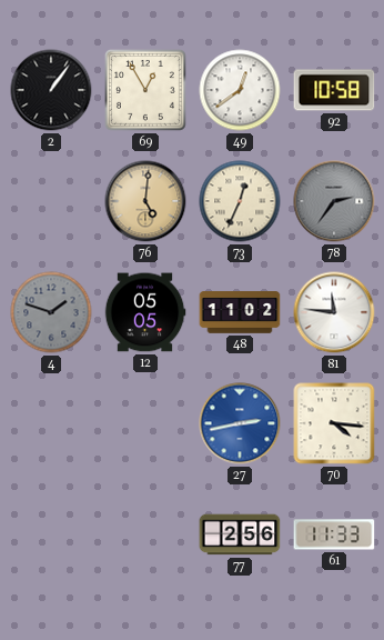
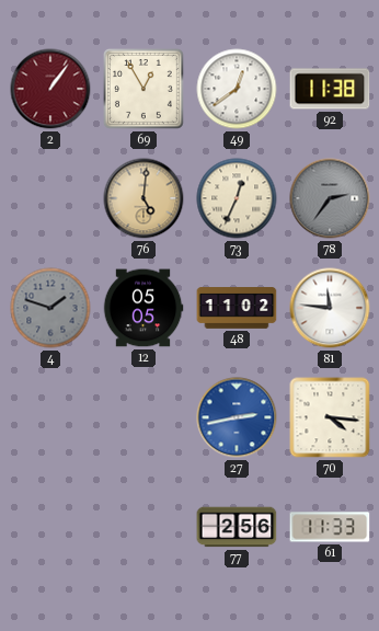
2 dial: black -> burgundy (50, 89)
92: 10:58 -> 11:38 (330, 89)
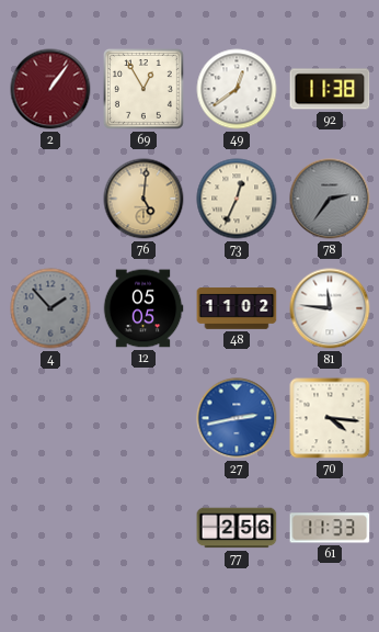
4: 1:48 -> 1:53 (50, 308)
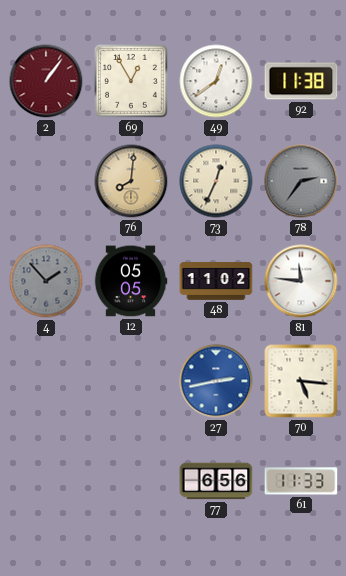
76: 5:01 -> 8:01 (131, 181)
70: 4:16 -> 5:16 (301, 381)
77: 2:56 -> 6:56 (216, 481)
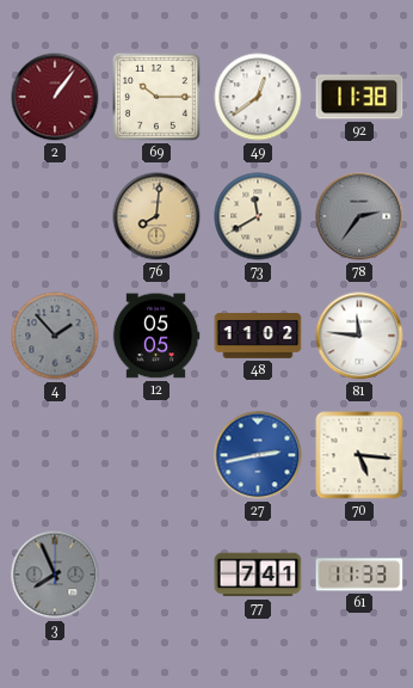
69: 12:55 -> 10:15 (156, 97)
73: 12:34 -> 11:40 (258, 216)
3: none -> 7:56 (55, 575)
77: 6:56 -> 7:41 (258, 575)
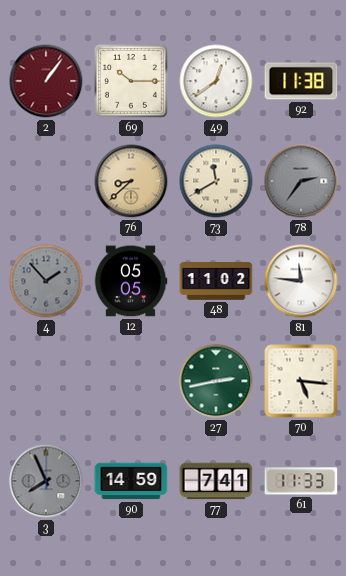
76: 8:01 -> 8:38 (131, 181)
27 dial: blue -> green (216, 381)
90: none -> 14:59 (131, 481)
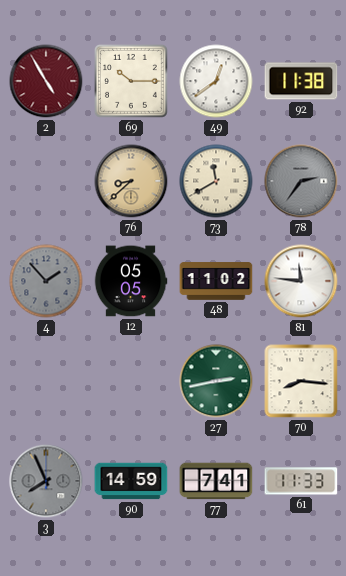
2: 1:06 -> 4:55 (46, 81)
70: 5:16 -> 8:16 (301, 381)
